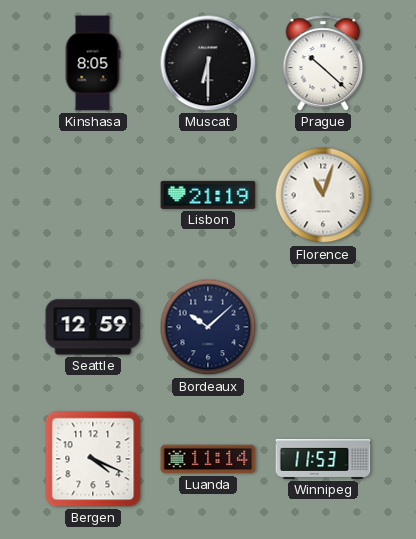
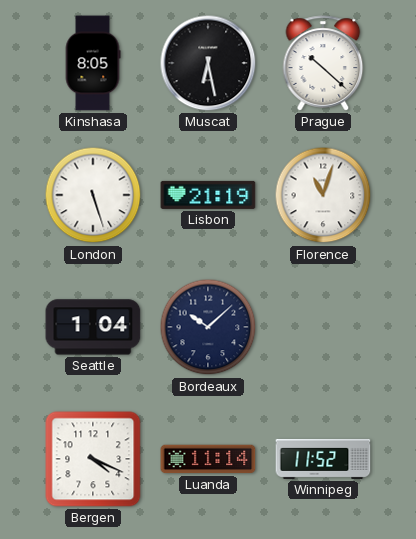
Muscat: 6:30 -> 6:28 (208, 63)
London: none -> 5:27 (93, 195)
Seattle: 12:59 -> 1:04 (93, 327)
Winnipeg: 11:53 -> 11:52 (323, 459)
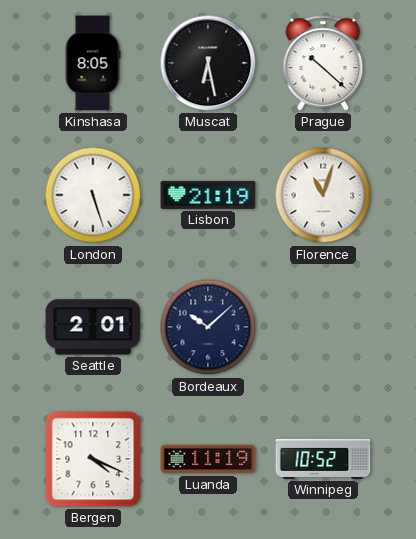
Seattle: 1:04 -> 2:01 (93, 327)
Luanda: 11:14 -> 11:19 (208, 459)
Winnipeg: 11:52 -> 10:52 (323, 459)
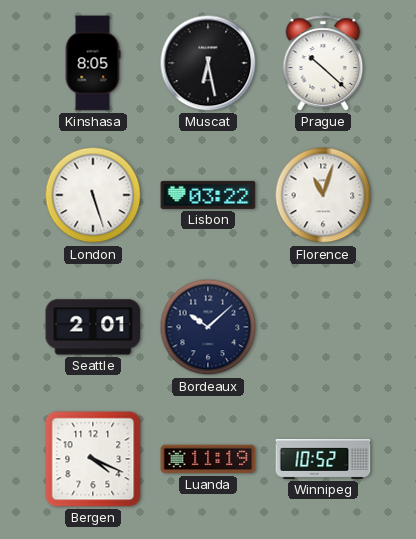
Lisbon: 21:19 -> 03:22 (208, 195)
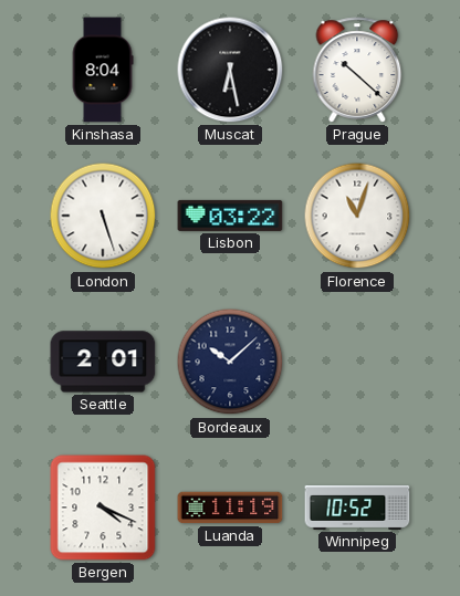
Kinshasa: 8:05 -> 8:04 (103, 70)
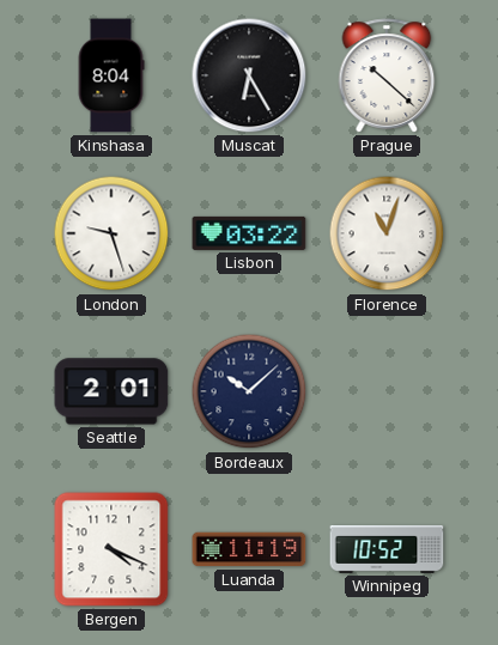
Muscat: 6:28 -> 6:25 (249, 75)
London: 5:27 -> 9:27 (111, 233)
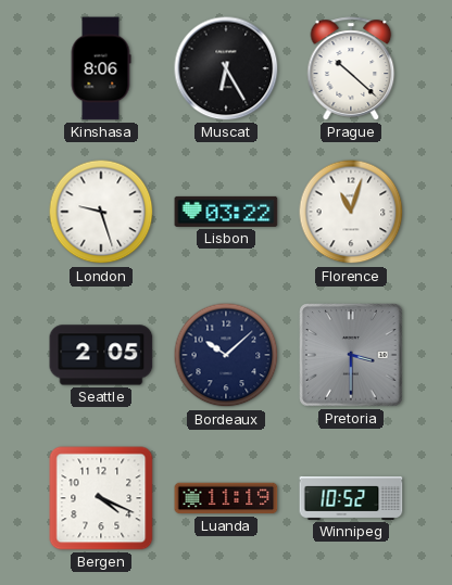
Kinshasa: 8:04 -> 8:06 (101, 68)
Seattle: 2:01 -> 2:05 (101, 355)
Pretoria: none -> 3:30 (351, 355)
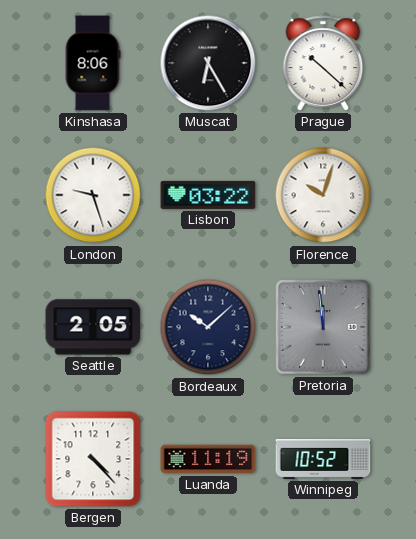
Florence: 11:03 -> 10:03 (323, 195)
Pretoria: 3:30 -> 11:59 (323, 327)
Bergen: 4:19 -> 4:23 (93, 459)
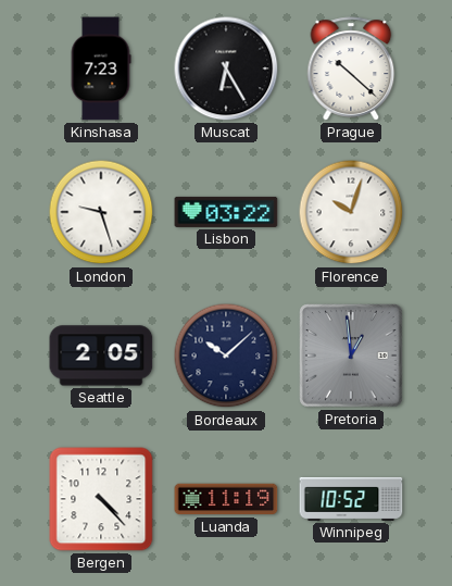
Kinshasa: 8:06 -> 7:23 (101, 68)
Pretoria: 11:59 -> 12:59 (351, 356)
